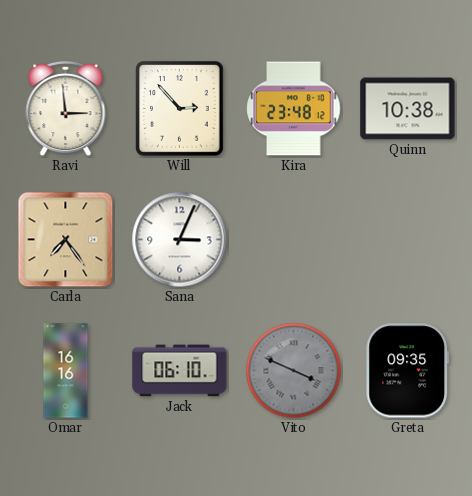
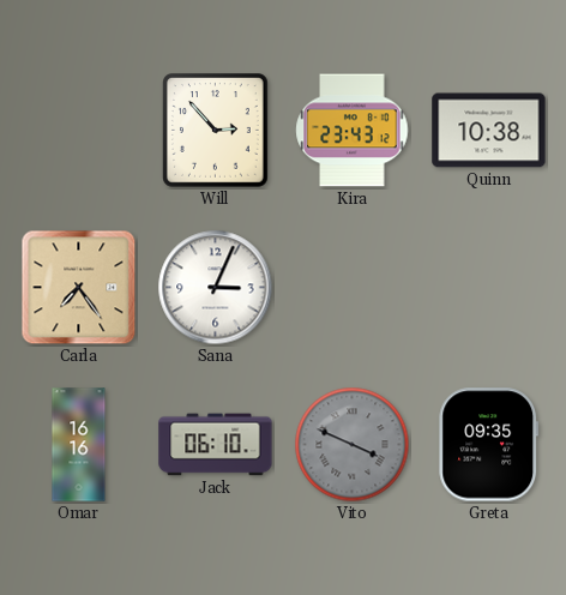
Ravi: 2:59 -> none (66, 109)
Kira: 23:48 -> 23:43 (353, 131)
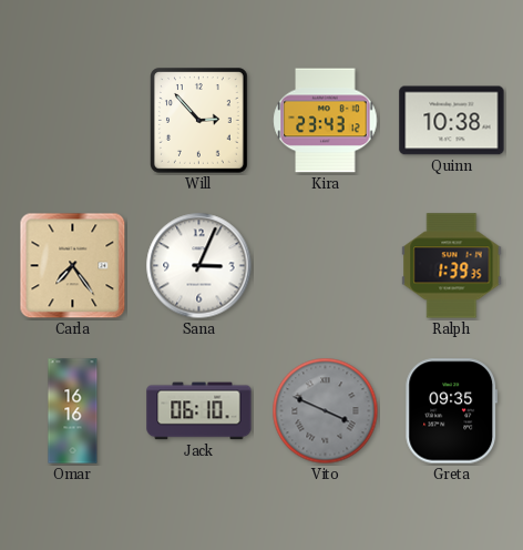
Ralph: none -> 1:39 (452, 266)
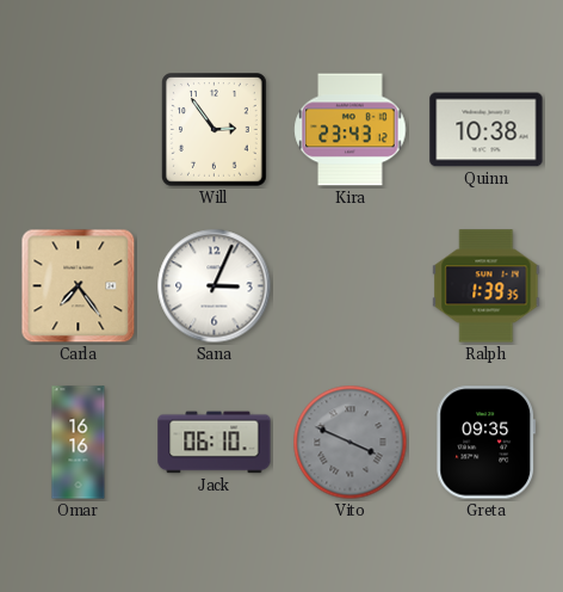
Will: 2:53 -> 2:54 (215, 130)
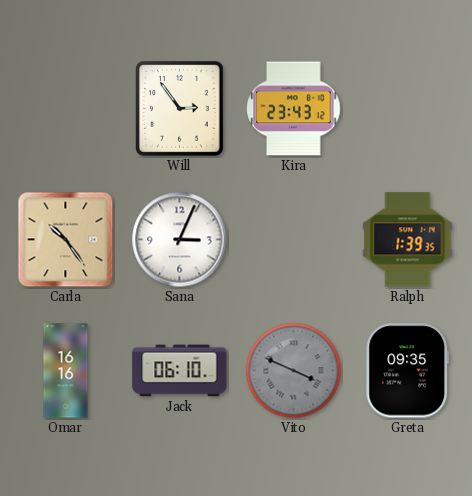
Quinn: 10:38 -> none (487, 130)
Carla: 7:24 -> 10:24 (66, 240)
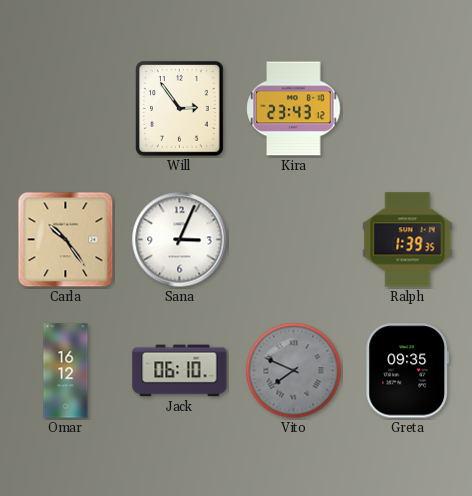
Omar: 16:16 -> 16:12 (66, 371)
Vito: 3:49 -> 7:49 (294, 371)
